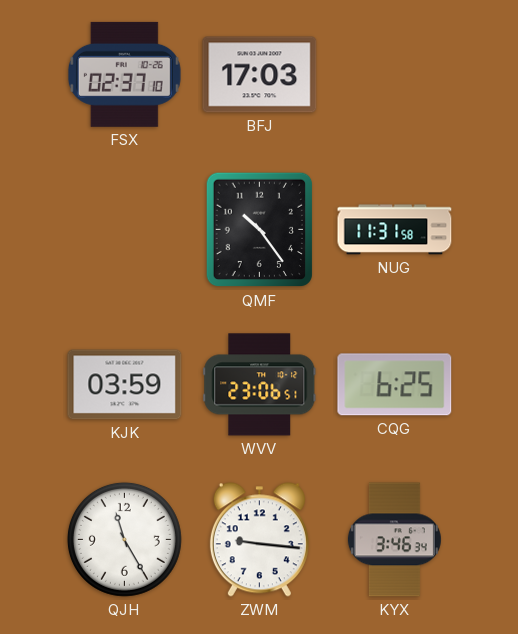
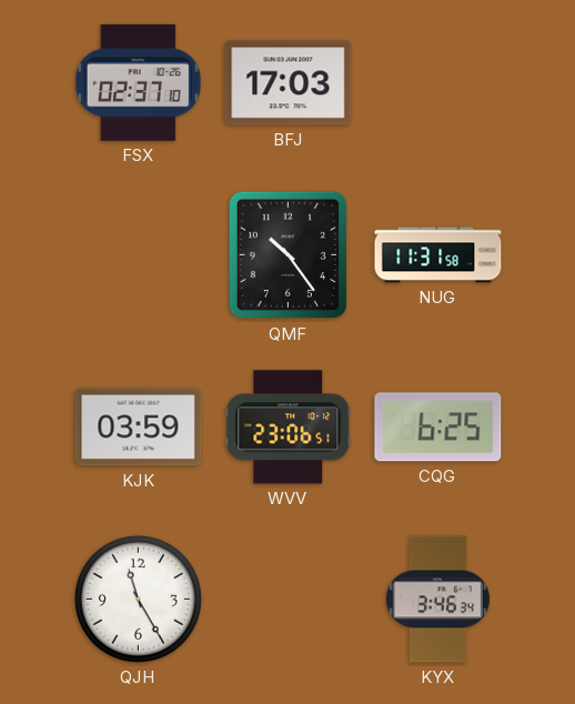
ZWM: 9:16 -> none (259, 540)
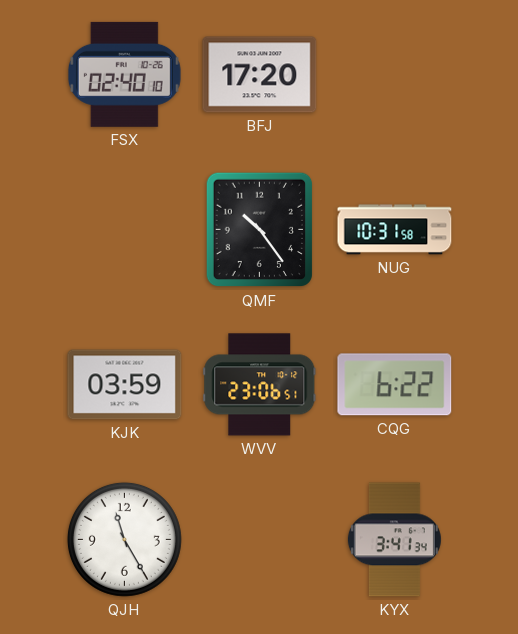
FSX: 02:37 -> 02:40 (124, 74)
BFJ: 17:03 -> 17:20 (260, 75)
NUG: 11:31 -> 10:31 (395, 230)
CQG: 6:25 -> 6:22 (395, 385)
KYX: 3:46 -> 3:41 (394, 540)
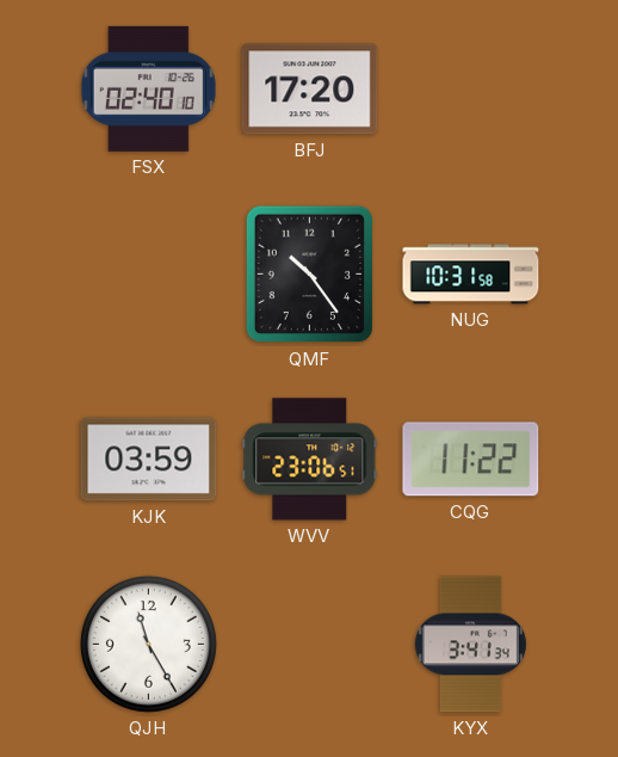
CQG: 6:22 -> 11:22 (471, 460)
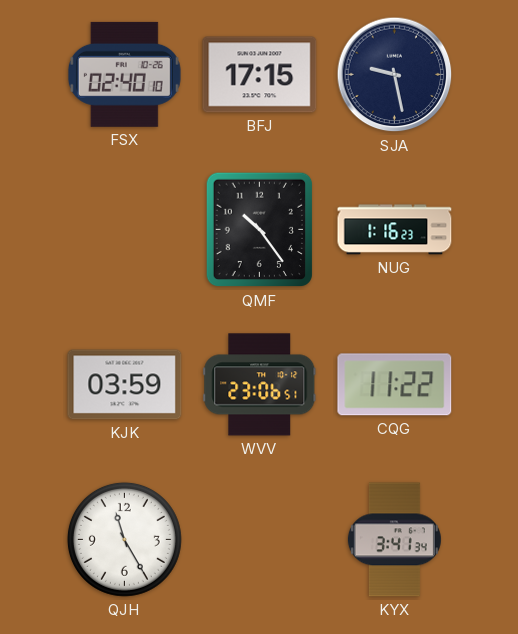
BFJ: 17:20 -> 17:15 (260, 75)
SJA: none -> 9:28 (395, 75)
NUG: 10:31 -> 1:16 (395, 230)
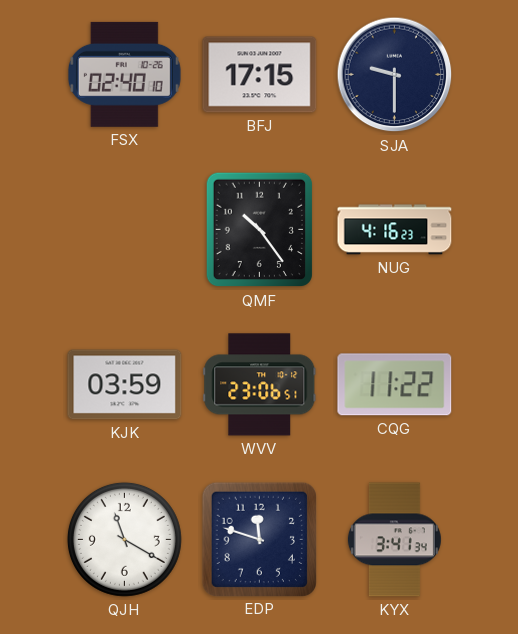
SJA: 9:28 -> 9:30 (395, 75)
NUG: 1:16 -> 4:16 (395, 230)
QJH: 11:25 -> 11:20 (124, 539)
EDP: none -> 11:48 (259, 539)
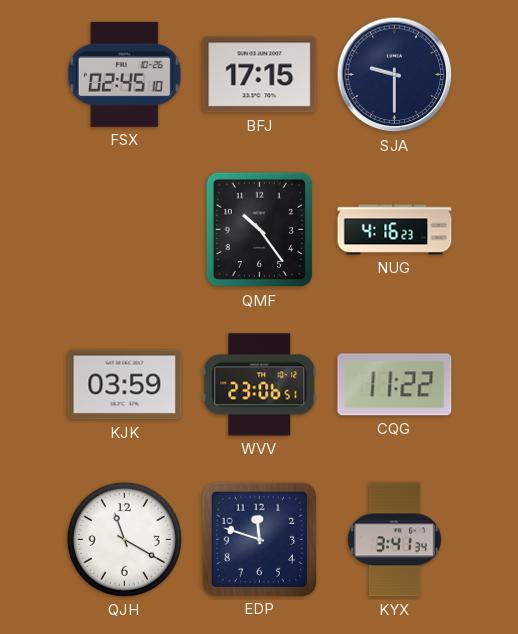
FSX: 02:40 -> 02:45 (124, 74)
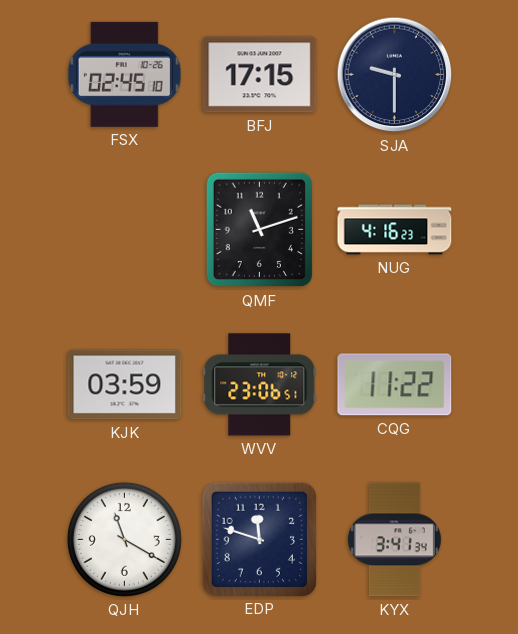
QMF: 10:24 -> 11:12 (260, 230)
